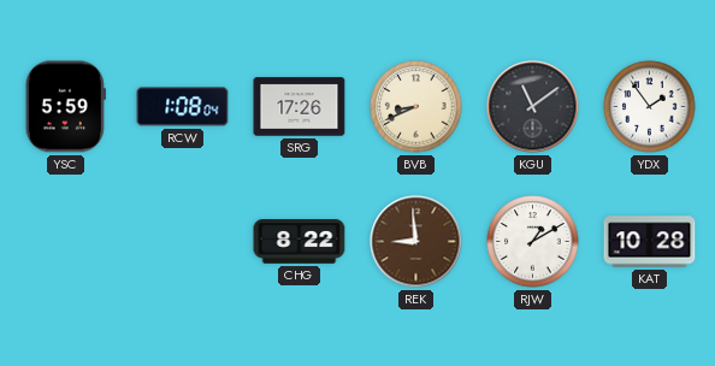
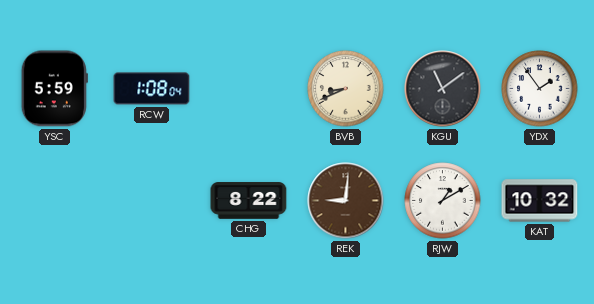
SRG: 17:26 -> none (300, 107)
REK: 8:59 -> 9:01 (346, 201)
KAT: 10:28 -> 10:32 (540, 201)
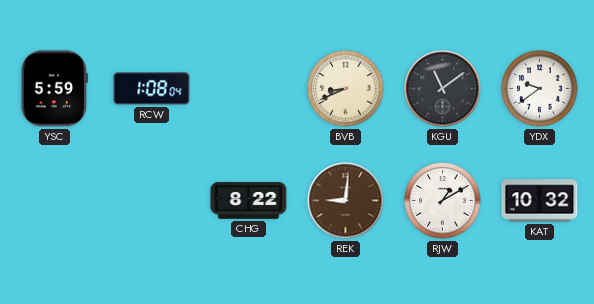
YDX: 1:54 -> 9:39 (540, 89)
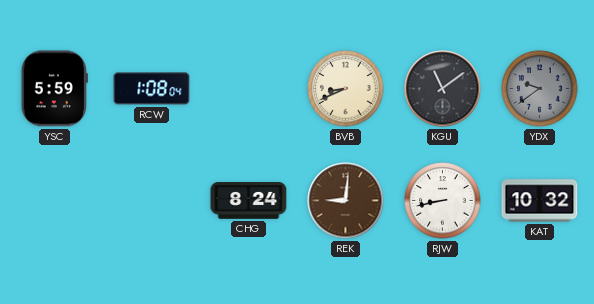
YDX dial: white -> grey (540, 89)
CHG: 8:22 -> 8:24 (249, 201)
RJW: 1:10 -> 8:43 (443, 201)
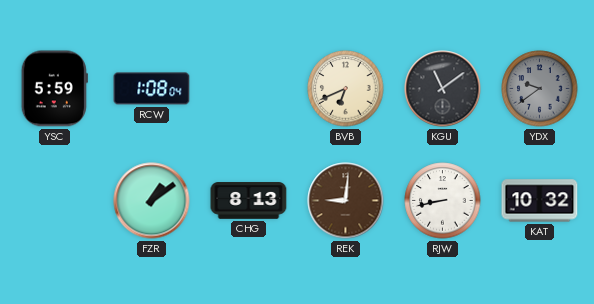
BVB: 8:41 -> 6:41 (346, 89)
FZR: none -> 1:09 (152, 201)
CHG: 8:24 -> 8:13 (249, 201)
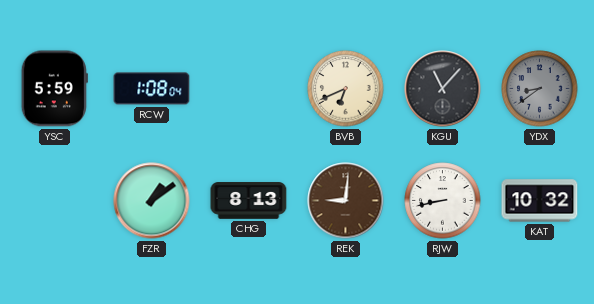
KGU: 11:09 -> 11:07 (443, 89)
YDX: 9:39 -> 8:39 (540, 89)
